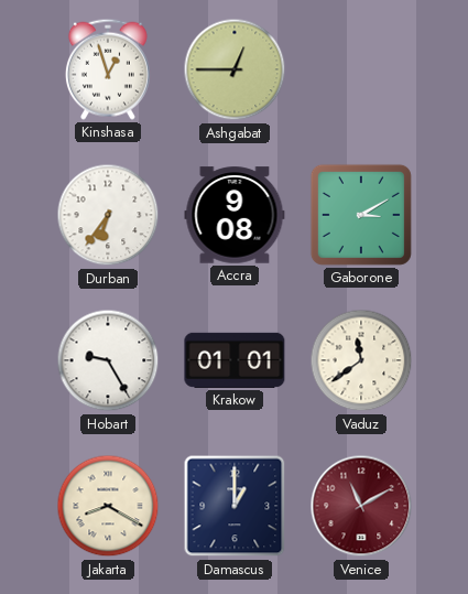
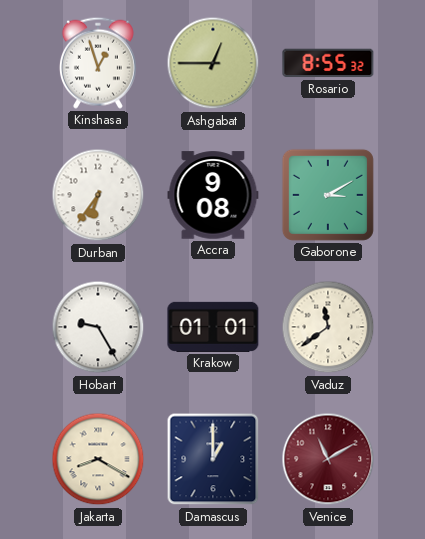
Rosario: none -> 8:55 (328, 63)
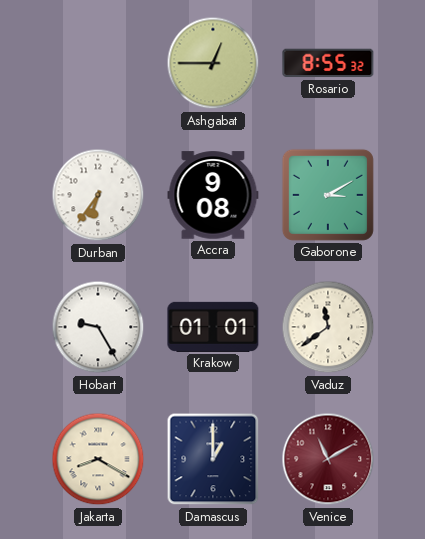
Kinshasa: 12:57 -> none (98, 63)
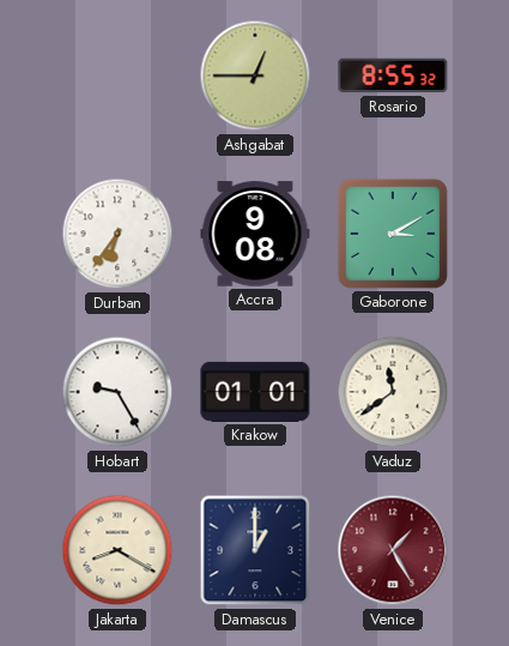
Venice: 11:10 -> 1:25 (393, 550)
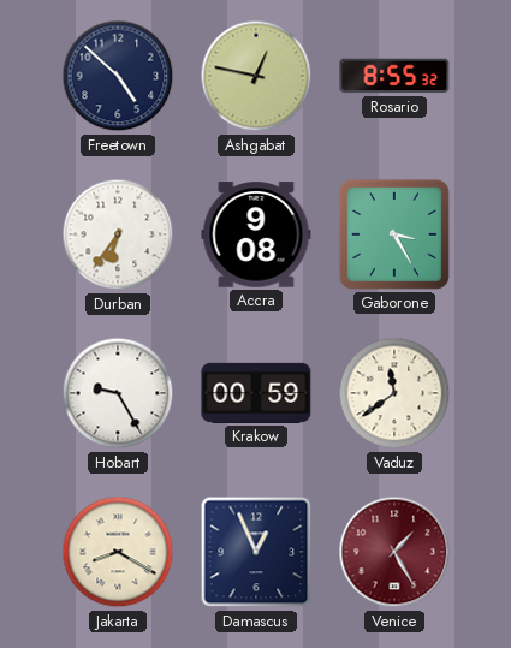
Freetown: none -> 4:52 (118, 76)
Ashgabat: 12:45 -> 12:47 (256, 76)
Gaborone: 3:10 -> 3:25 (394, 234)
Krakow: 01:01 -> 00:59 (256, 393)
Damascus: 1:00 -> 12:56 (256, 552)
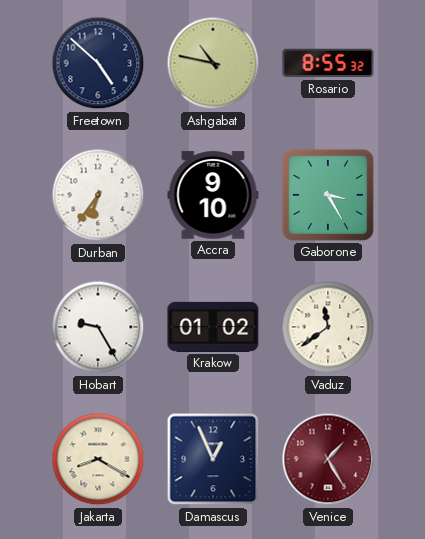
Ashgabat: 12:47 -> 10:47 (213, 63)
Accra: 9:08 -> 9:10 (213, 195)
Krakow: 00:59 -> 01:02 (213, 327)
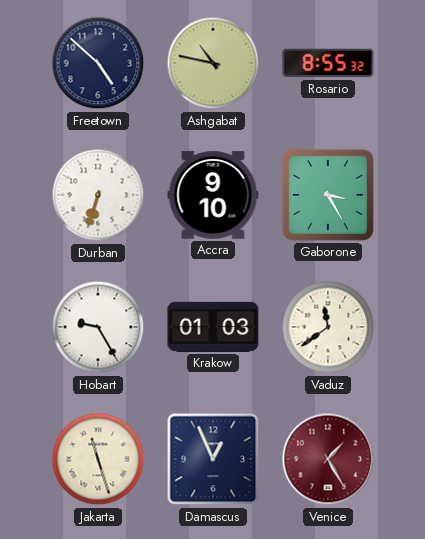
Durban: 6:36 -> 6:33 (98, 195)
Krakow: 01:02 -> 01:03 (213, 327)
Jakarta: 8:20 -> 11:27 (98, 459)
